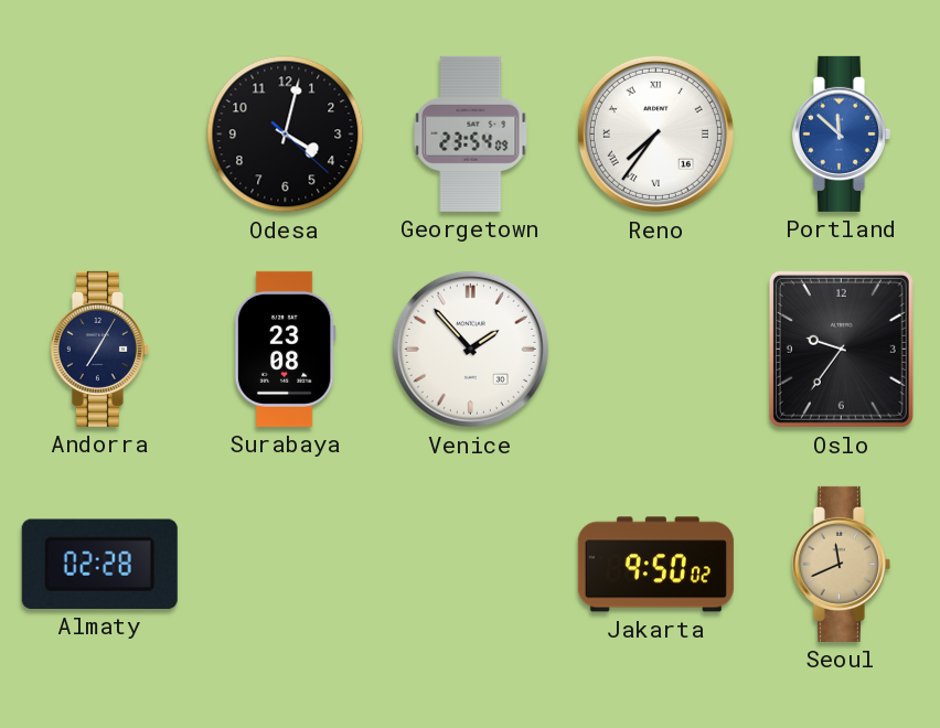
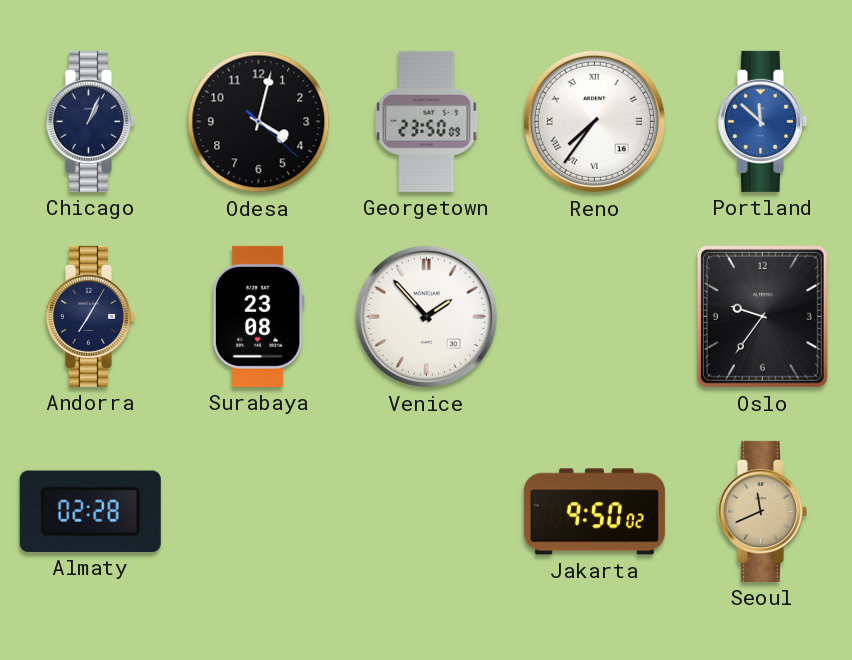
Chicago: none -> 1:04 (90, 121)
Georgetown: 23:54 -> 23:50 (427, 121)
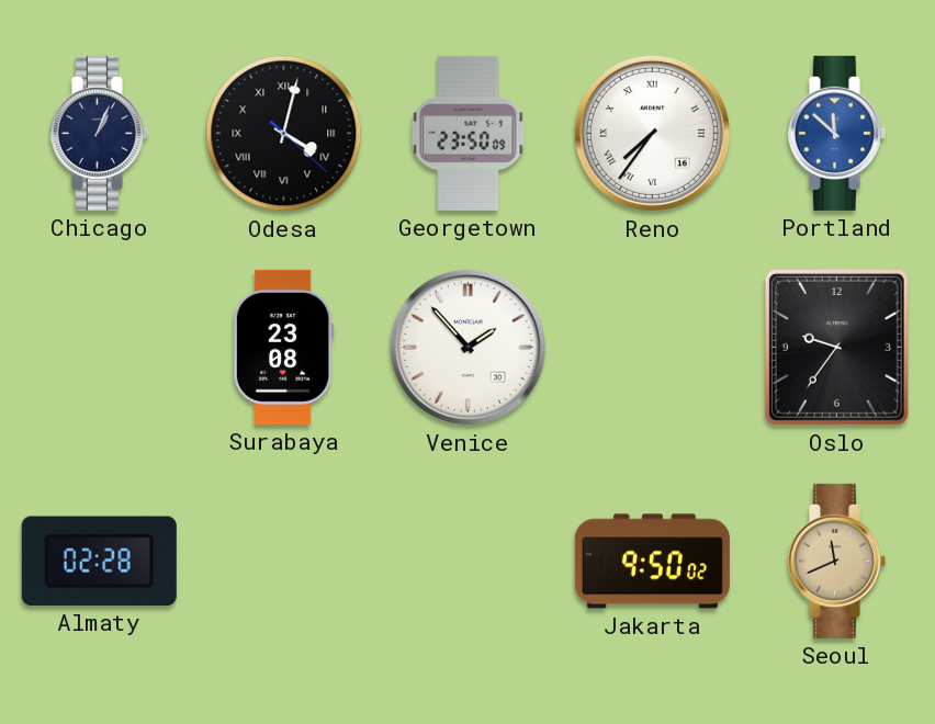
Odesa numerals: Arabic -> Roman (284, 134)
Andorra: 7:05 -> none (90, 316)
